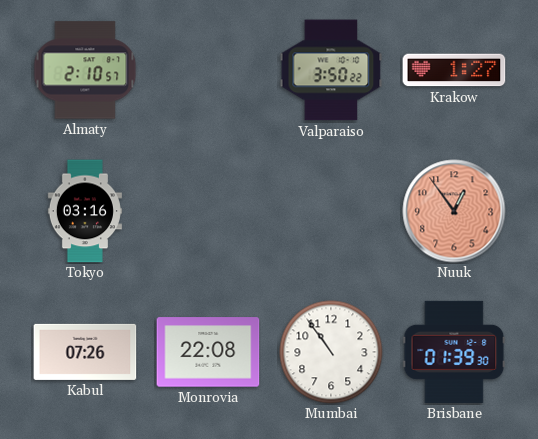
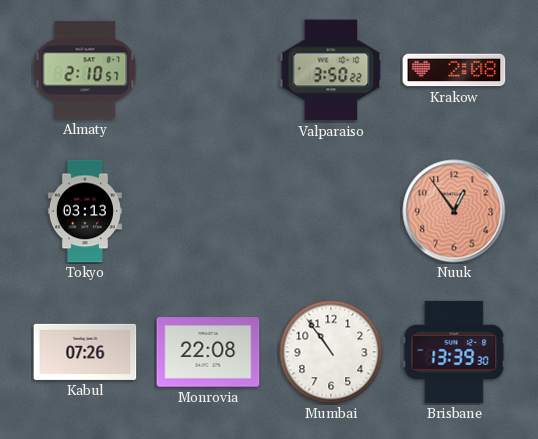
Krakow: 1:27 -> 2:08 (454, 70)
Tokyo: 03:16 -> 03:13 (85, 211)
Brisbane: 01:39 -> 13:39 (454, 352)
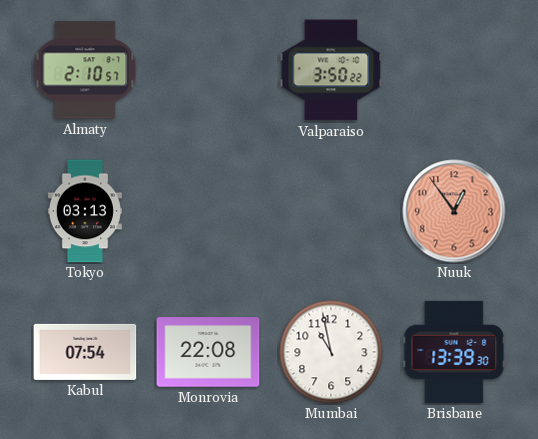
Krakow: 2:08 -> none (454, 70)
Kabul: 07:26 -> 07:54 (85, 352)
Mumbai: 10:54 -> 10:58 (331, 352)
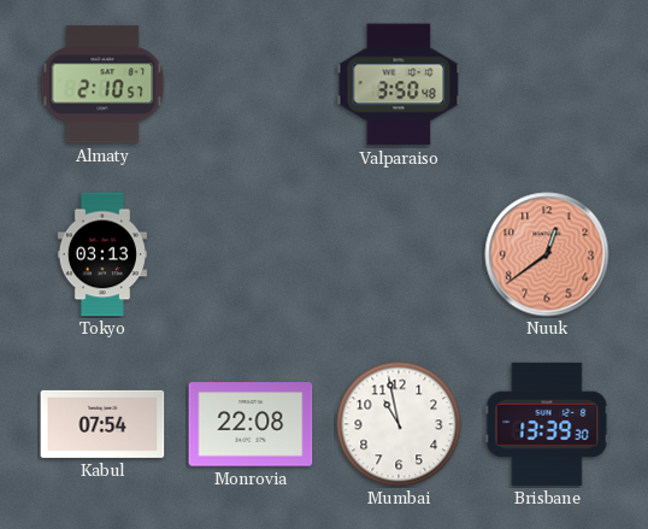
Valparaiso: 3:50:22 -> 3:50:48 (399, 84)
Nuuk: 12:54 -> 12:39 (547, 254)
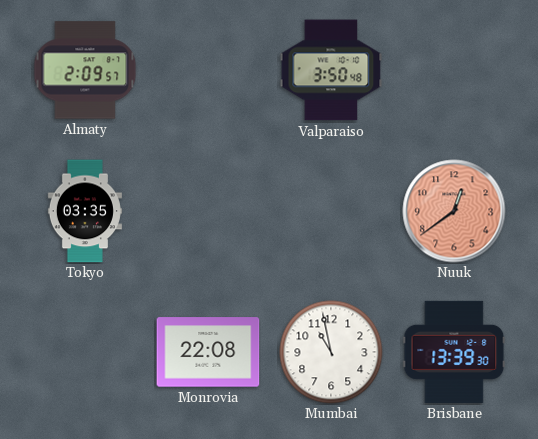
Almaty: 2:10 -> 2:09 (85, 70)
Tokyo: 03:13 -> 03:35 (85, 211)
Kabul: 07:54 -> none (102, 424)
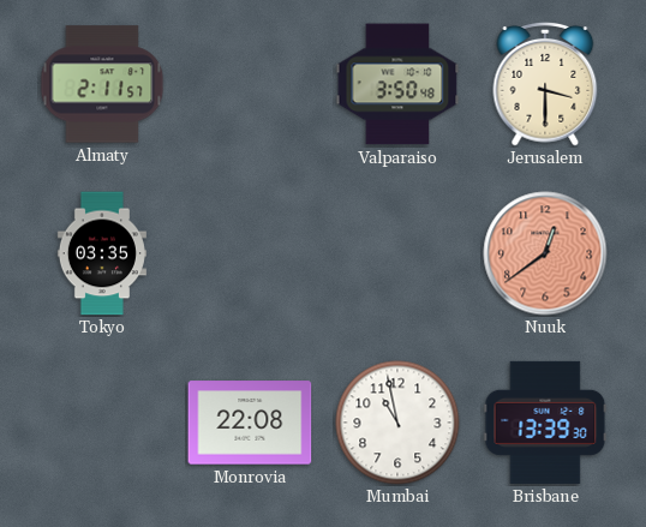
Almaty: 2:09 -> 2:11 (102, 84)
Jerusalem: none -> 3:30 (545, 84)
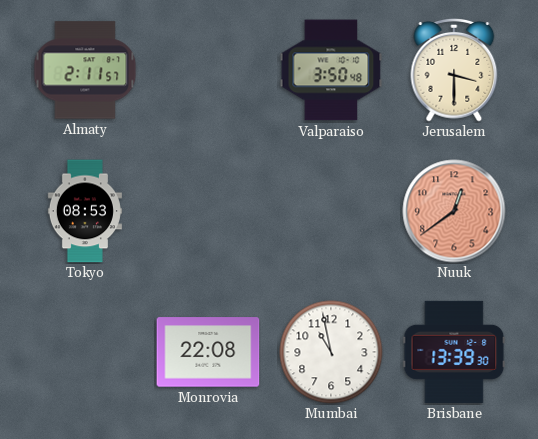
Tokyo: 03:35 -> 08:53 (85, 211)
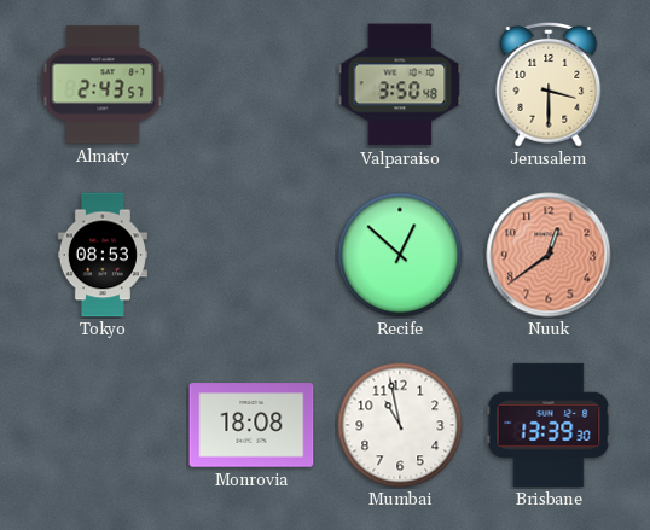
Almaty: 2:11 -> 2:43 (103, 85)
Recife: none -> 12:52 (400, 255)
Monrovia: 22:08 -> 18:08 (251, 425)
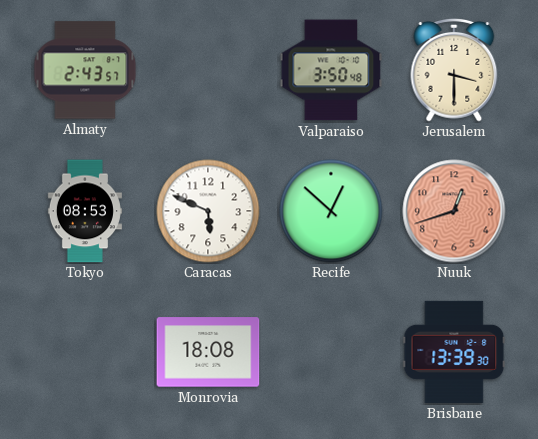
Caracas: none -> 5:49 (208, 211)
Nuuk: 12:39 -> 12:42 (454, 211)
Mumbai: 10:58 -> none (400, 425)
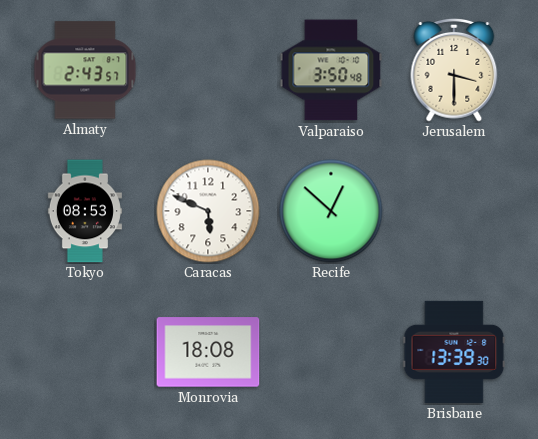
Nuuk: 12:42 -> none (454, 211)
